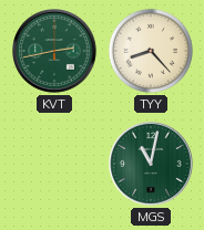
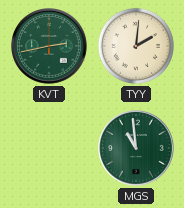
TYY: 8:23 -> 2:01 (136, 46)
MGS: 11:02 -> 10:59 (137, 149)
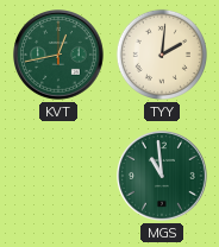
KVT: 2:43 -> 12:43 (60, 56)
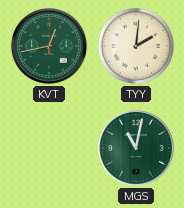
MGS: 10:59 -> 11:02 (137, 149)
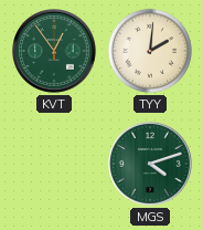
KVT: 12:43 -> 12:54 (55, 52)
MGS: 11:02 -> 4:12 (151, 165)
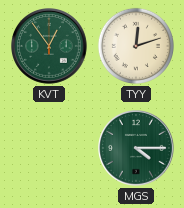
TYY: 2:01 -> 12:12 (136, 46)
MGS: 4:12 -> 4:15 (137, 149)
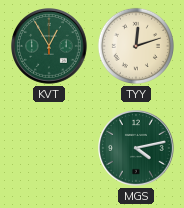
KVT: 12:54 -> 12:55 (50, 47)
MGS: 4:15 -> 4:13 (137, 149)
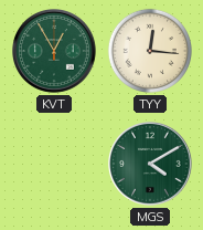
TYY: 12:12 -> 12:16 (150, 51)
MGS: 4:13 -> 4:10 (151, 165)
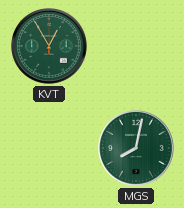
TYY: 12:16 -> none (150, 51)
MGS: 4:10 -> 8:02 (137, 149)
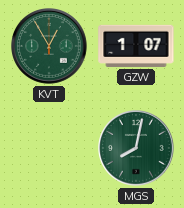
GZW: none -> 1:07 (136, 46)
